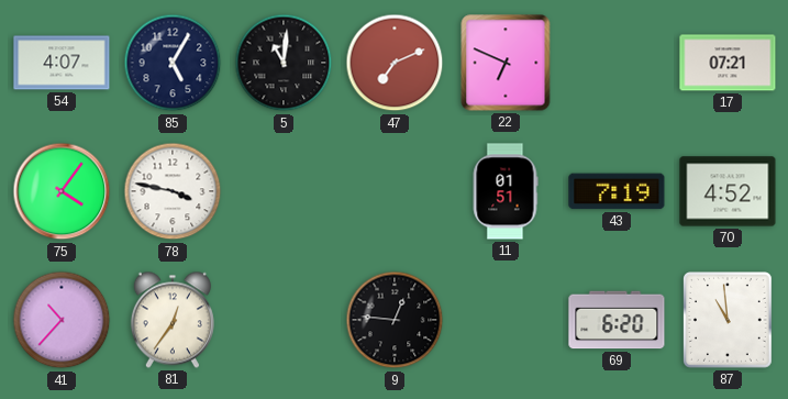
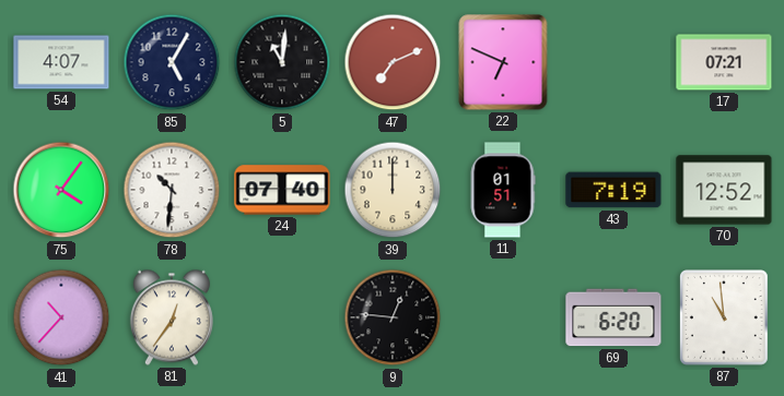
78: 3:47 -> 10:31 (172, 190)
24: none -> 07:40 (282, 190)
39: none -> 12:00 (393, 190)
70: 4:52 -> 12:52 (724, 190)
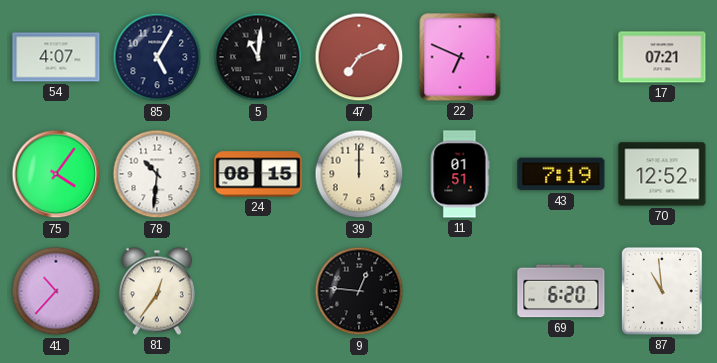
24: 07:40 -> 08:15 (258, 174)
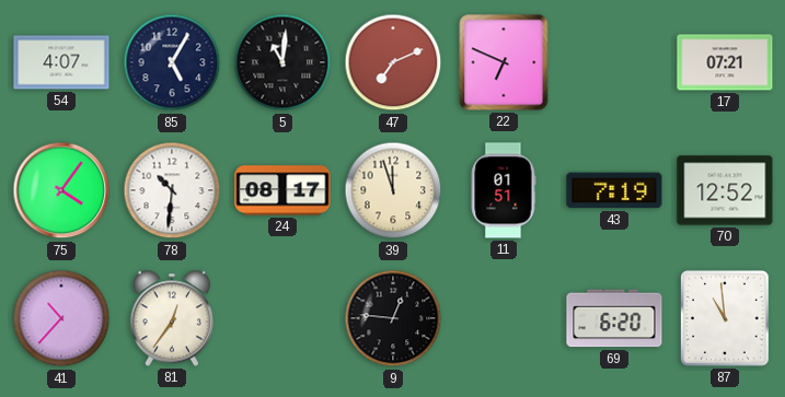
24: 08:15 -> 08:17 (282, 190)
39: 12:00 -> 11:57 (393, 190)
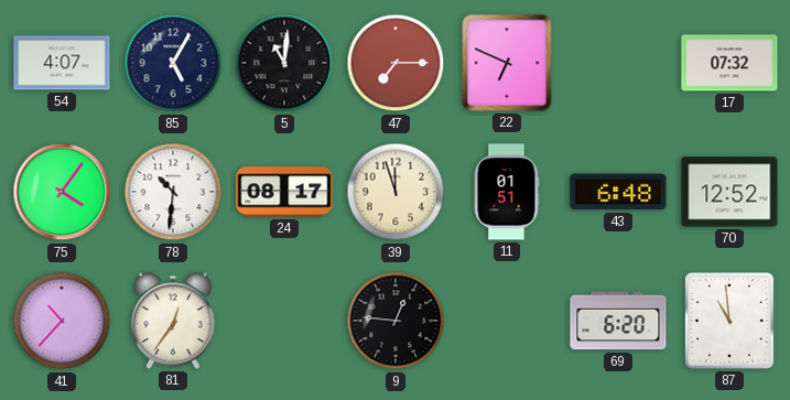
47: 7:11 -> 7:15 (396, 63)
17: 07:21 -> 07:32 (729, 63)
43: 7:19 -> 6:48 (618, 192)
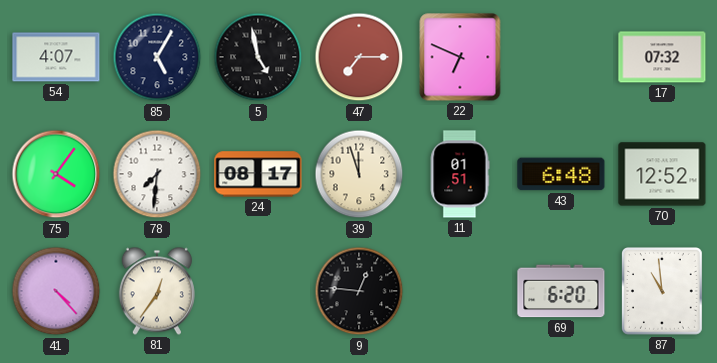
5: 11:01 -> 4:58 (258, 57)
78: 10:31 -> 7:31 (157, 174)
41: 10:37 -> 4:23 (56, 291)
